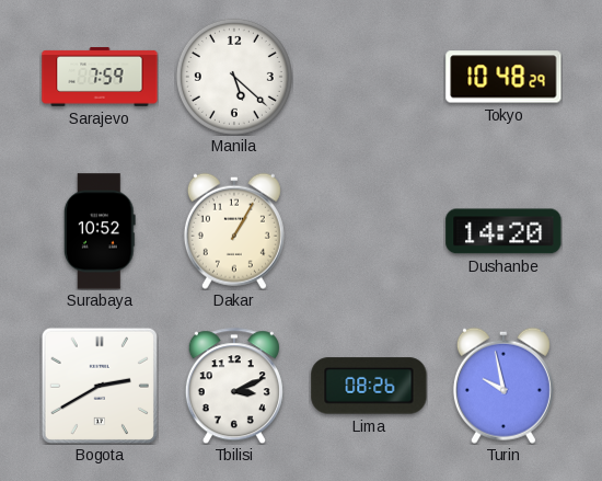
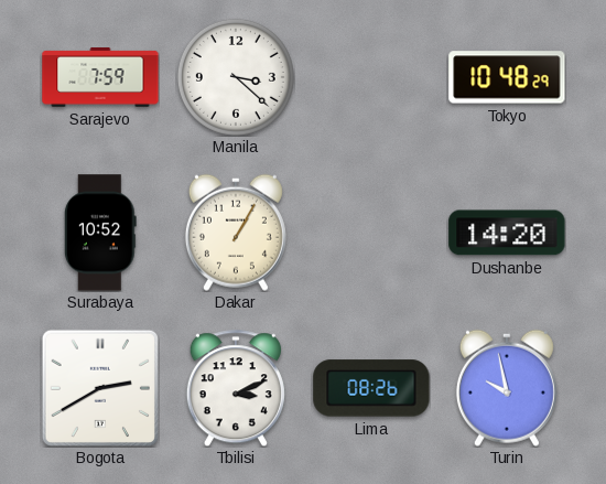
Manila: 5:22 -> 3:22 (236, 77)
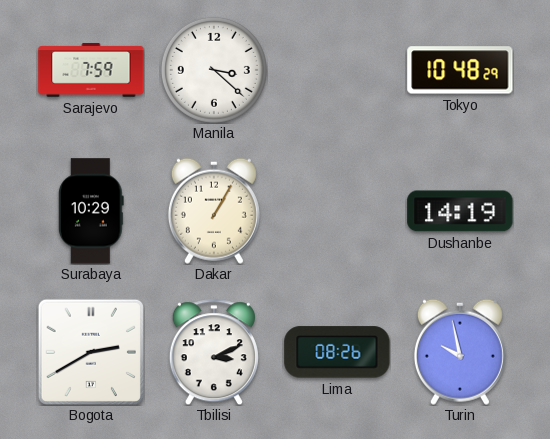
Surabaya: 10:52 -> 10:29 (91, 211)
Dushanbe: 14:20 -> 14:19 (460, 211)
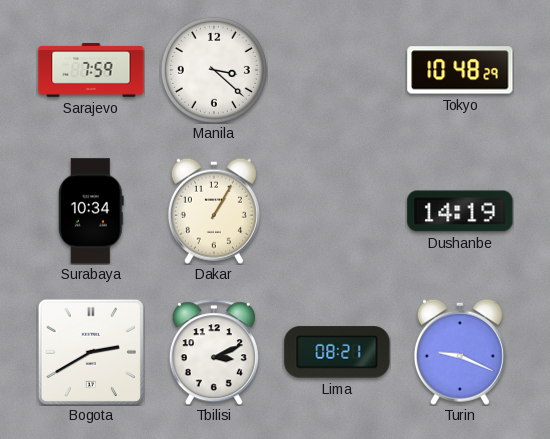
Surabaya: 10:29 -> 10:34 (91, 211)
Lima: 08:26 -> 08:21 (337, 352)
Turin: 9:58 -> 9:19 (460, 352)
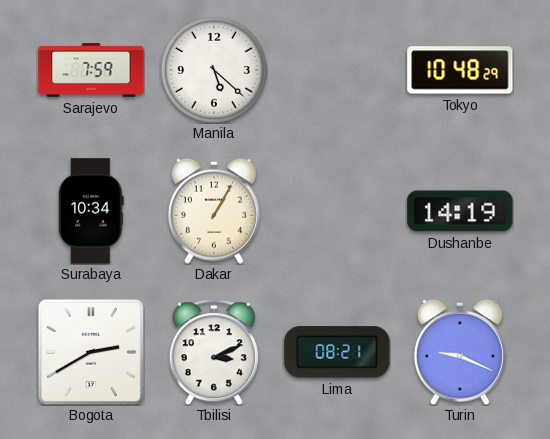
Manila: 3:22 -> 5:22 (214, 70)
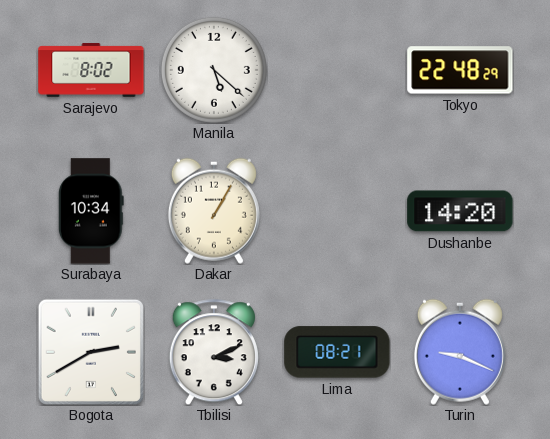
Sarajevo: 7:59 -> 8:02 (91, 70)
Tokyo: 10:48 -> 22:48 (460, 70)
Dushanbe: 14:19 -> 14:20 (460, 211)
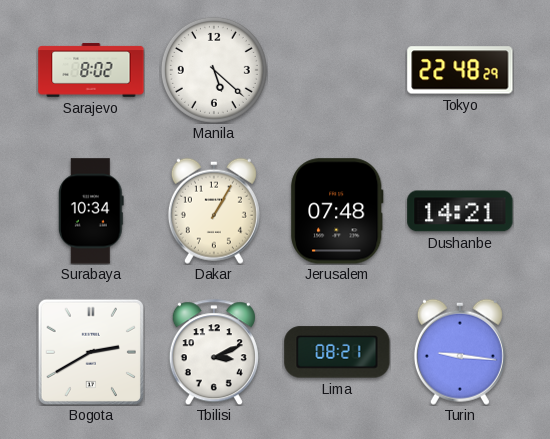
Jerusalem: none -> 07:48 (338, 211)
Dushanbe: 14:20 -> 14:21 (460, 211)
Turin: 9:19 -> 9:16 (460, 352)
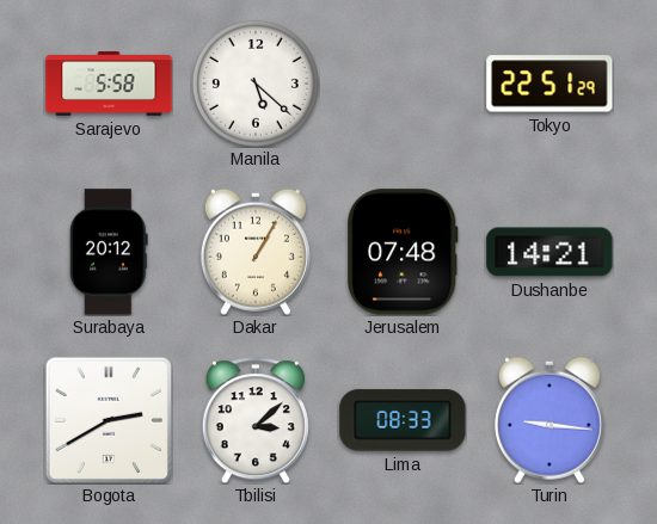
Sarajevo: 8:02 -> 5:58 (109, 84)
Tokyo: 22:48 -> 22:51 (549, 84)
Surabaya: 10:34 -> 20:12 (109, 252)
Tbilisi: 3:11 -> 3:08 (256, 420)
Lima: 08:21 -> 08:33 (403, 420)
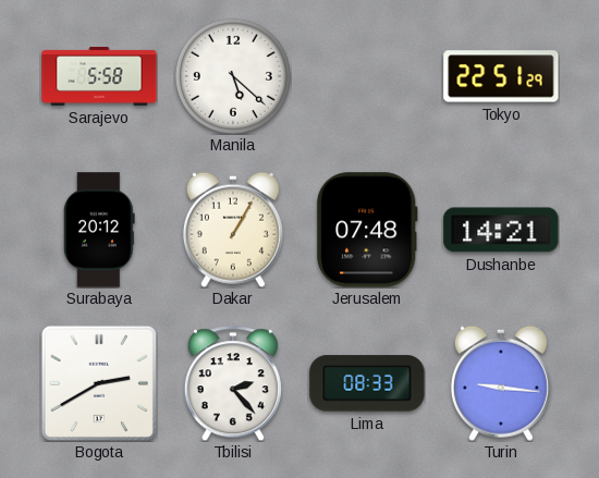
Tbilisi: 3:08 -> 2:23 (233, 383)
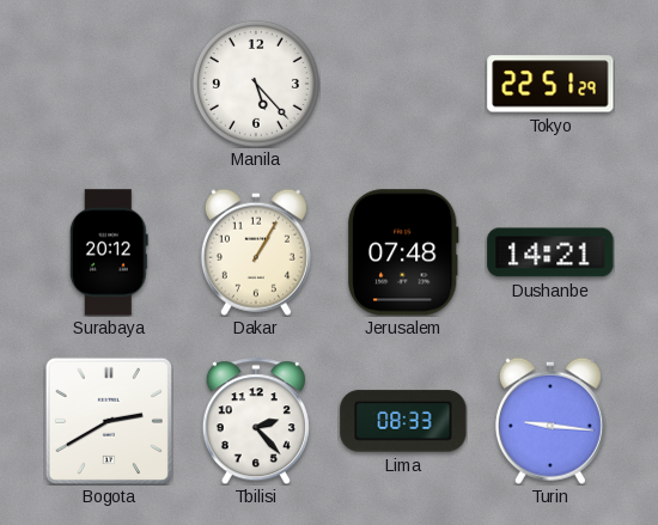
Sarajevo: 5:58 -> none (99, 76)
Manila: 5:22 -> 5:23 (256, 84)
